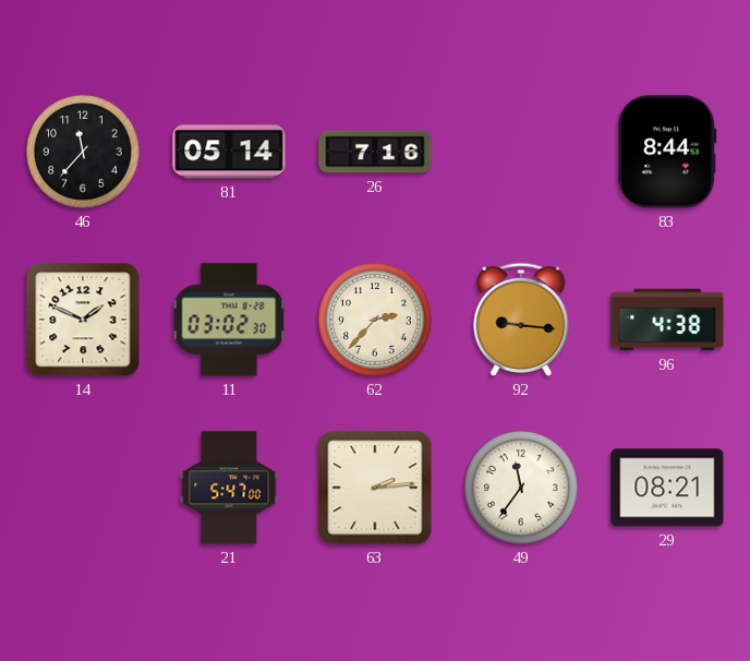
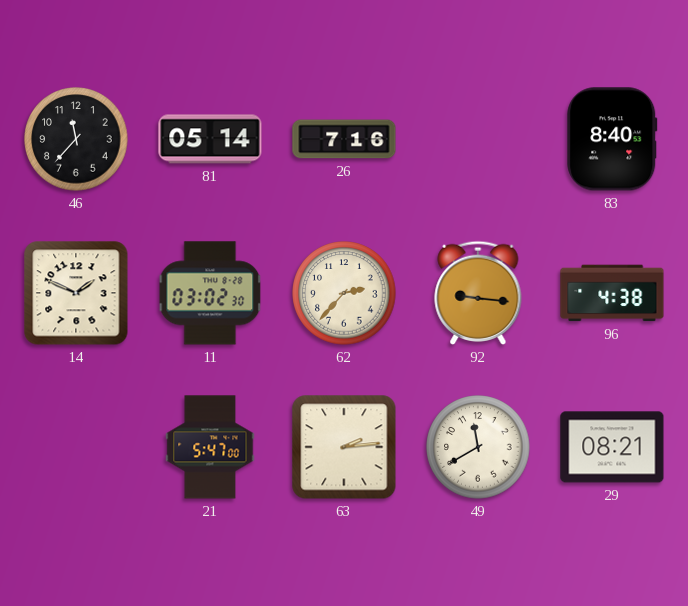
83: 8:44 -> 8:40 (612, 139)
49: 11:36 -> 11:40 (478, 447)
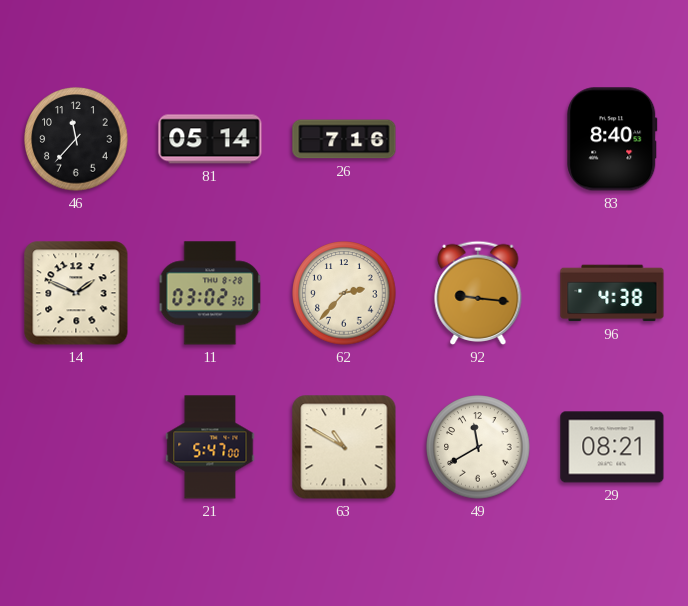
63: 2:14 -> 10:50 (344, 447)
